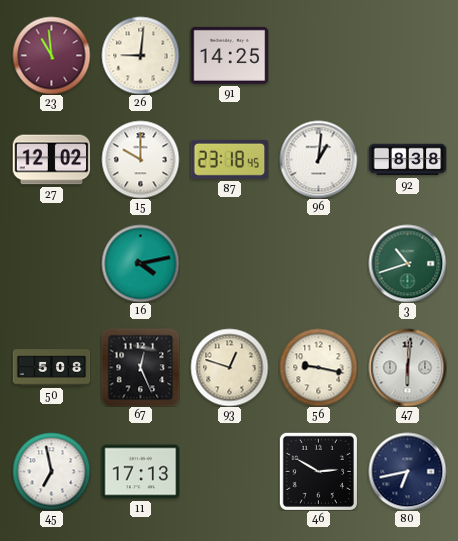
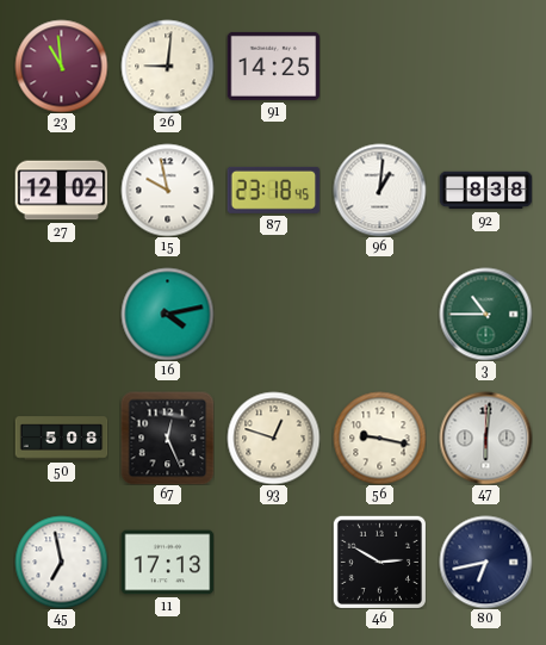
15: 10:00 -> 9:58 (167, 190)
3: 10:42 -> 10:45 (485, 314)
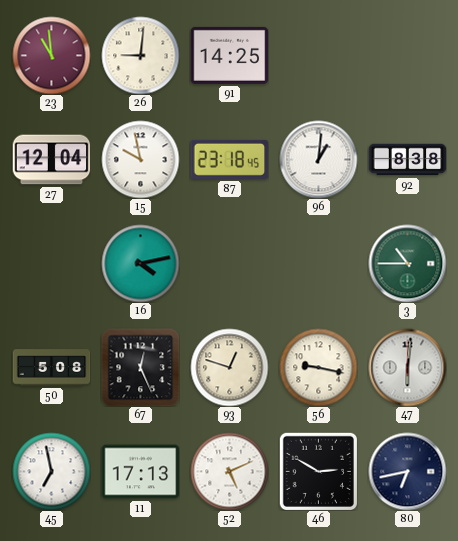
27: 12:02 -> 12:04 (51, 160)
52: none -> 5:11 (229, 471)
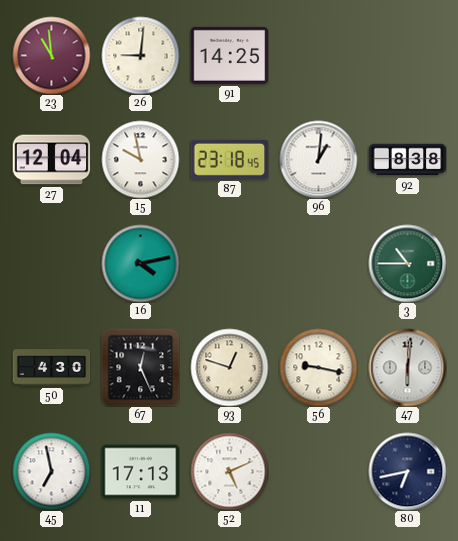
50: 5:08 -> 4:30 (51, 368)
46: 2:50 -> none (318, 471)
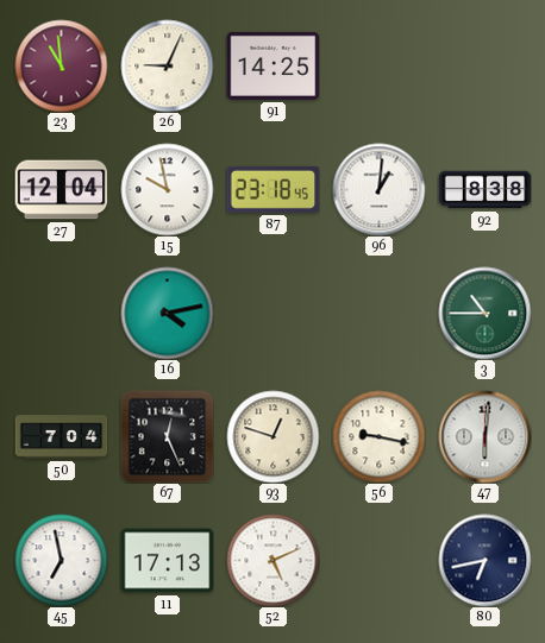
26: 9:01 -> 9:04 (167, 65)
50: 4:30 -> 7:04 (61, 437)
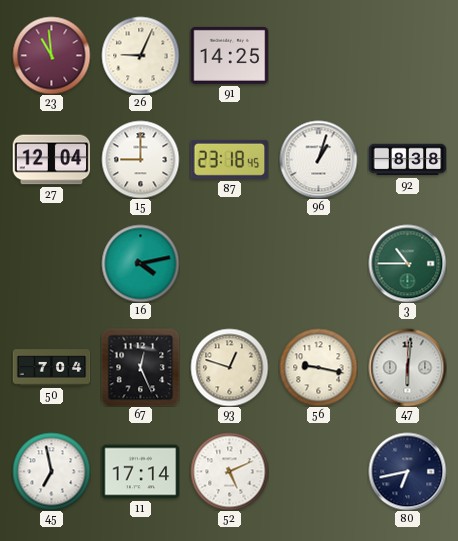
15: 9:58 -> 9:00 (140, 159)
96: 1:01 -> 1:03 (318, 159)
11: 17:13 -> 17:14 (140, 472)
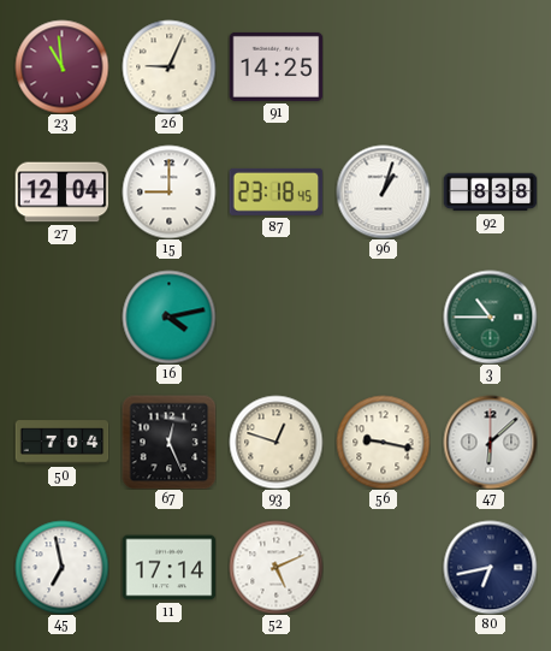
47: 6:01 -> 6:08 (490, 442)
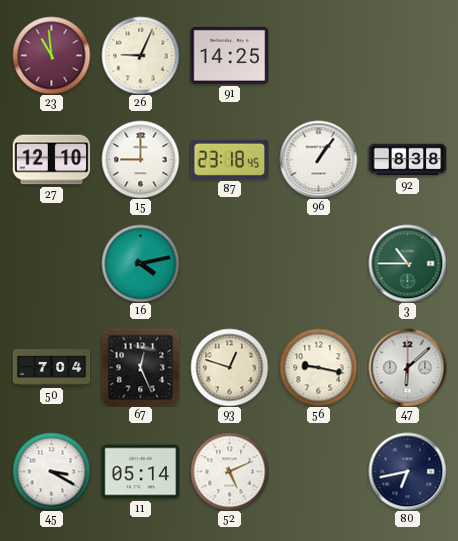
27: 12:04 -> 12:10 (51, 160)
96: 1:03 -> 1:06 (318, 159)
45: 6:58 -> 3:20 (51, 471)
11: 17:14 -> 05:14 (140, 472)
